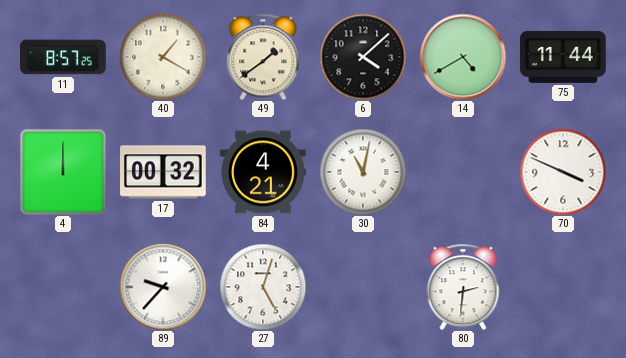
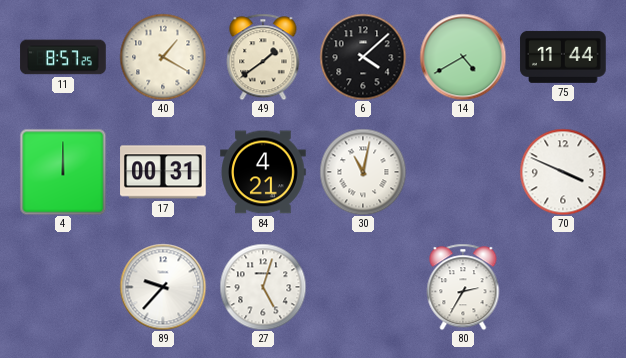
17: 00:32 -> 00:31 (163, 172)
80: 2:31 -> 2:35 (463, 287)
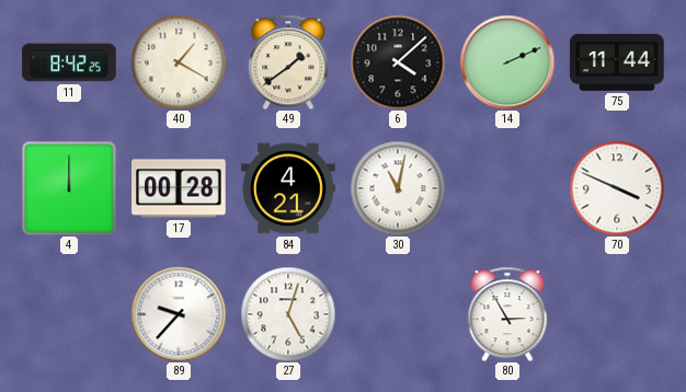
11: 8:57 -> 8:42 (69, 62)
14: 4:40 -> 2:11 (507, 62)
17: 00:31 -> 00:28 (179, 188)
80: 2:35 -> 2:55 (507, 314)
